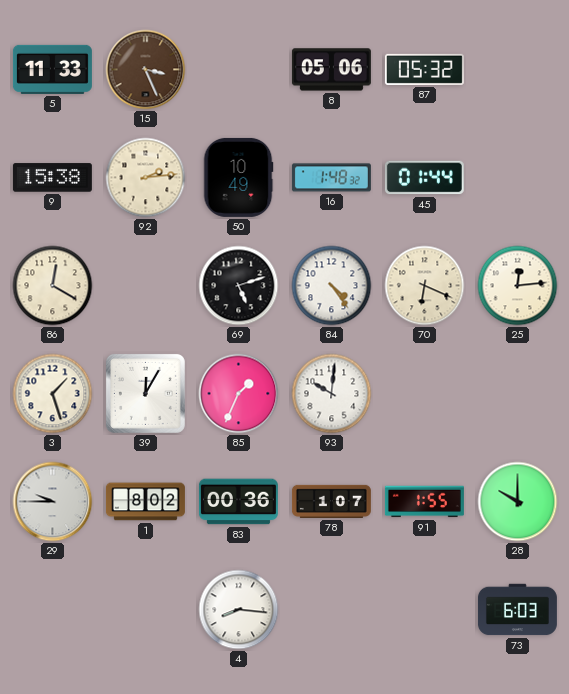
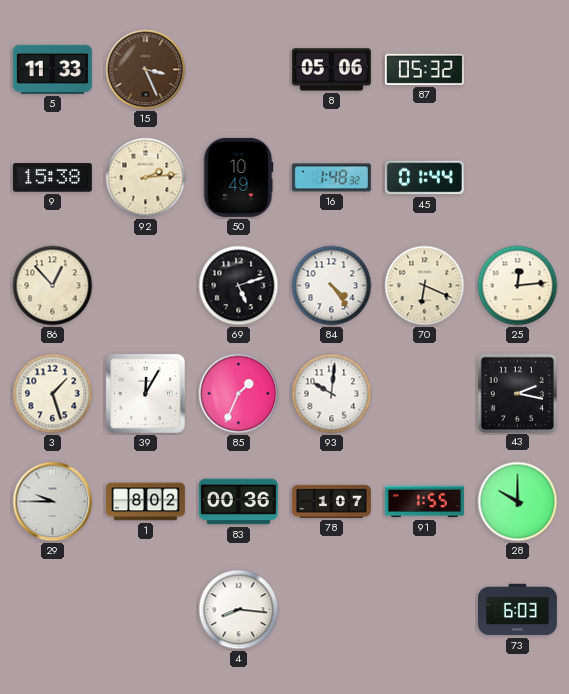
86: 12:20 -> 12:53 (53, 286)
43: none -> 2:17 (517, 393)
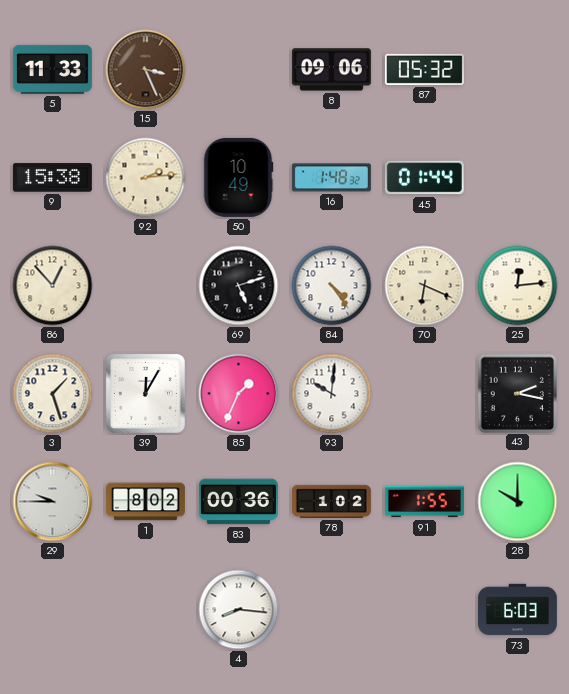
8: 05:06 -> 09:06 (331, 70)
78: 1:07 -> 1:02 (331, 501)
